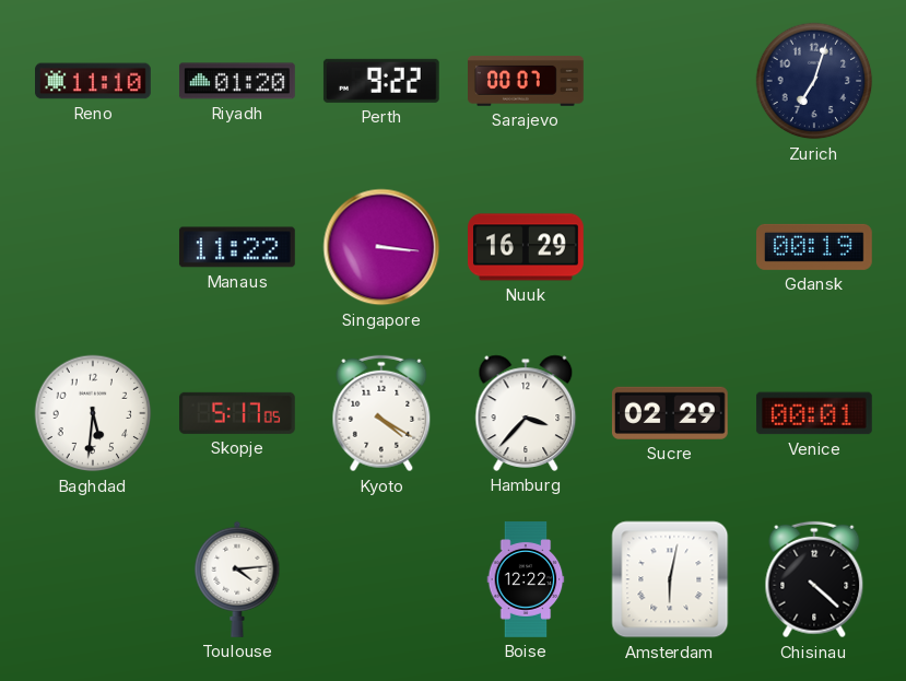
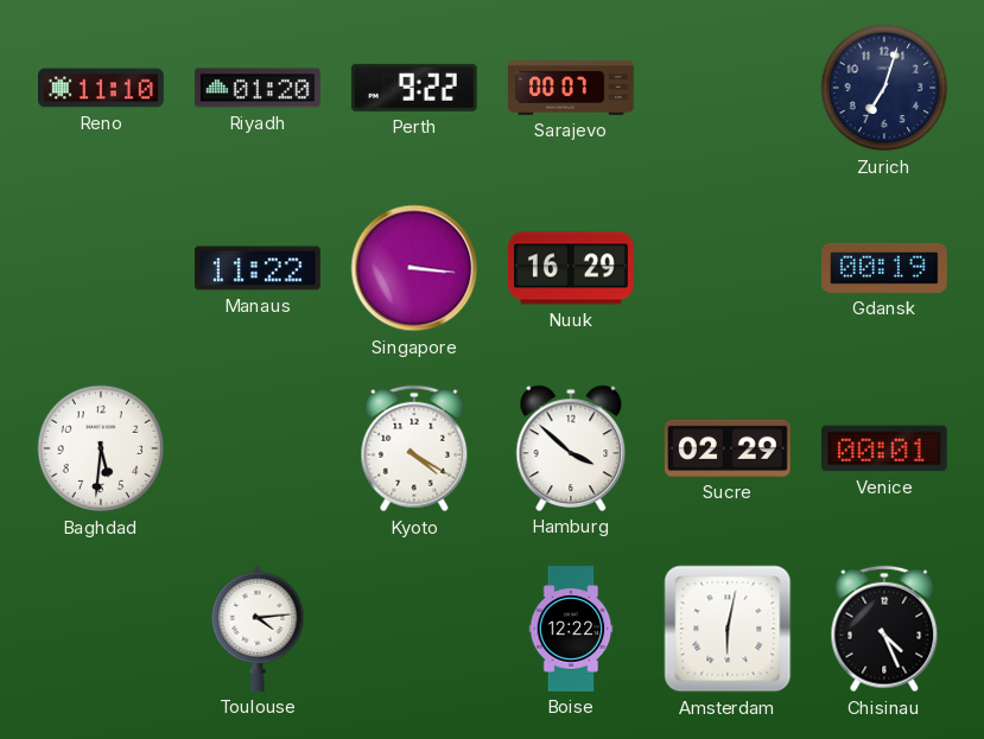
Skopje: 5:17 -> none (237, 413)
Hamburg: 3:37 -> 3:52 (571, 448)
Chisinau: 4:22 -> 4:26 (884, 629)
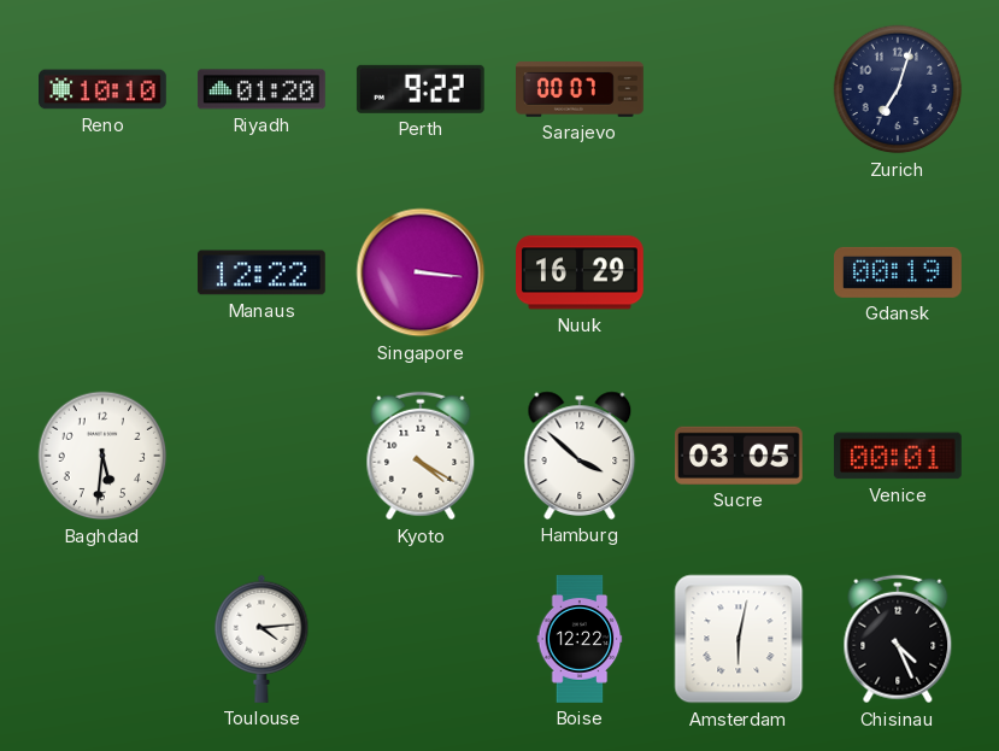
Reno: 11:10 -> 10:10 (104, 89)
Manaus: 11:22 -> 12:22 (261, 272)
Sucre: 02:29 -> 03:05 (739, 456)
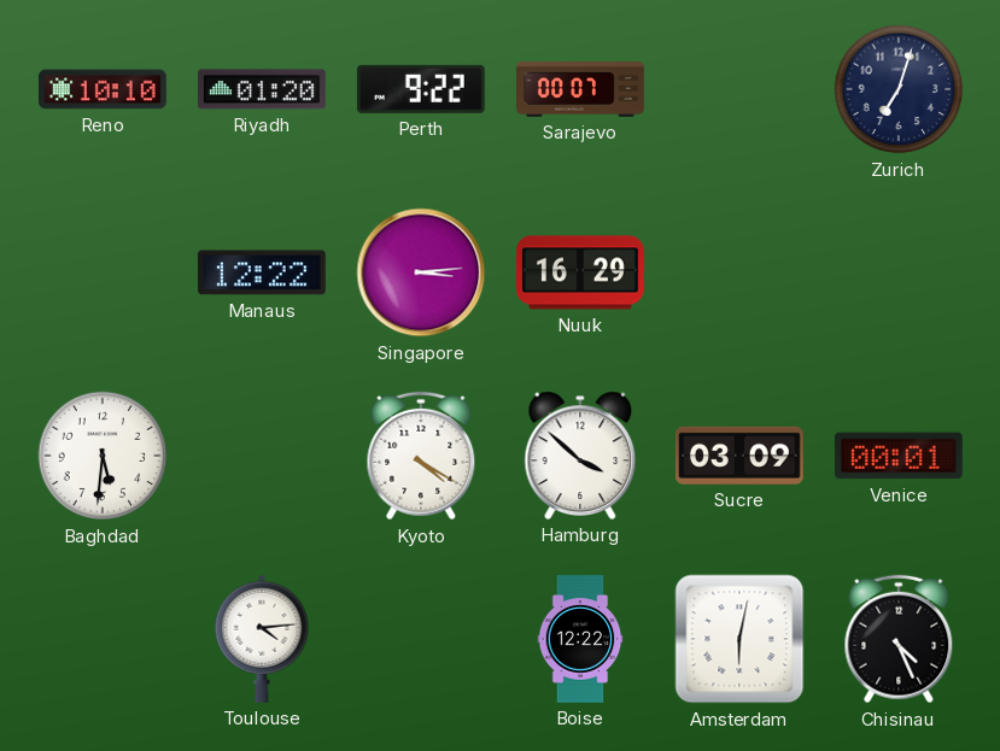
Singapore: 3:16 -> 3:14 (421, 272)
Gdansk: 00:19 -> none (899, 272)
Sucre: 03:05 -> 03:09 (739, 456)
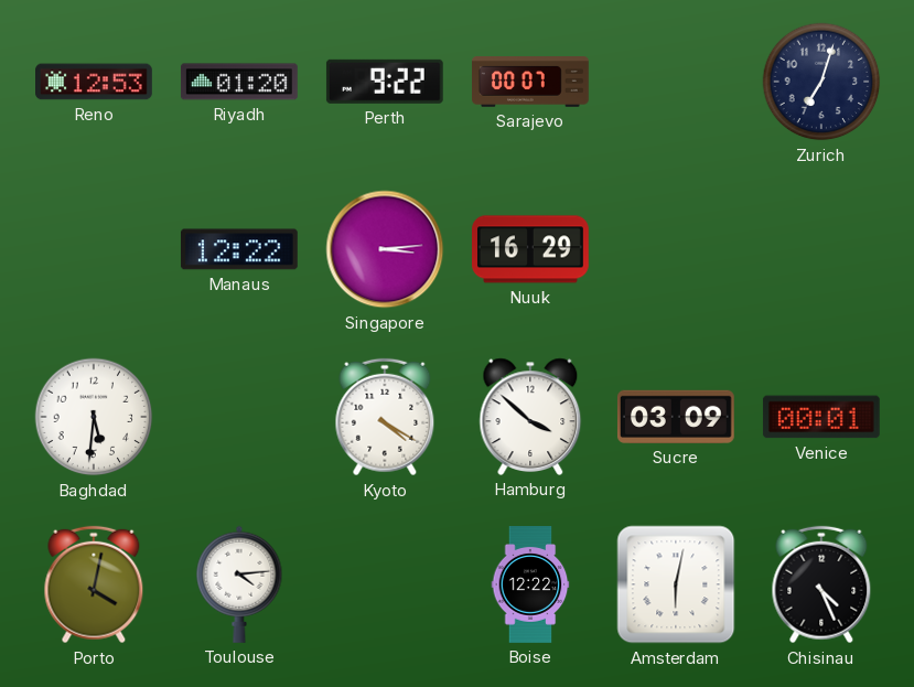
Reno: 10:10 -> 12:53 (95, 82)
Porto: none -> 4:02 (94, 584)
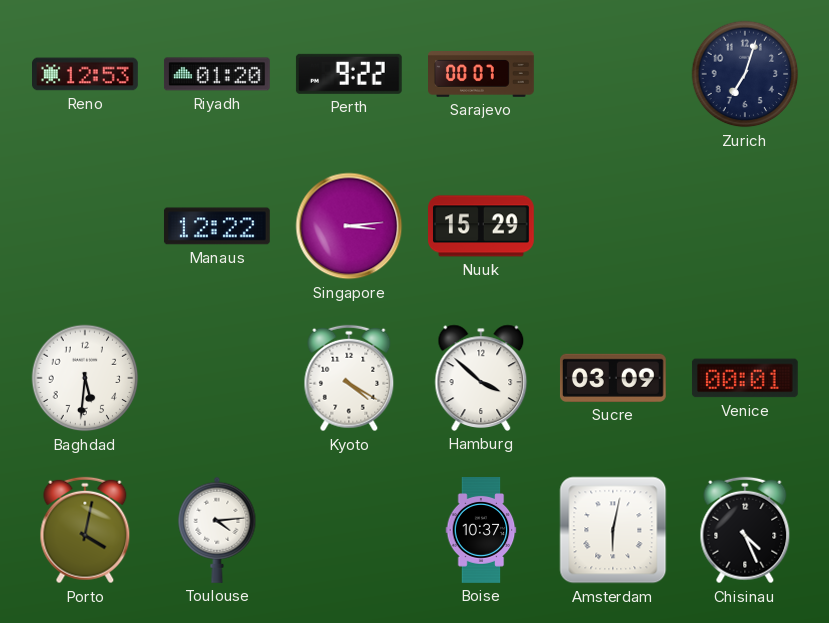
Nuuk: 16:29 -> 15:29 (482, 226)
Boise: 12:22 -> 10:37 (481, 530)
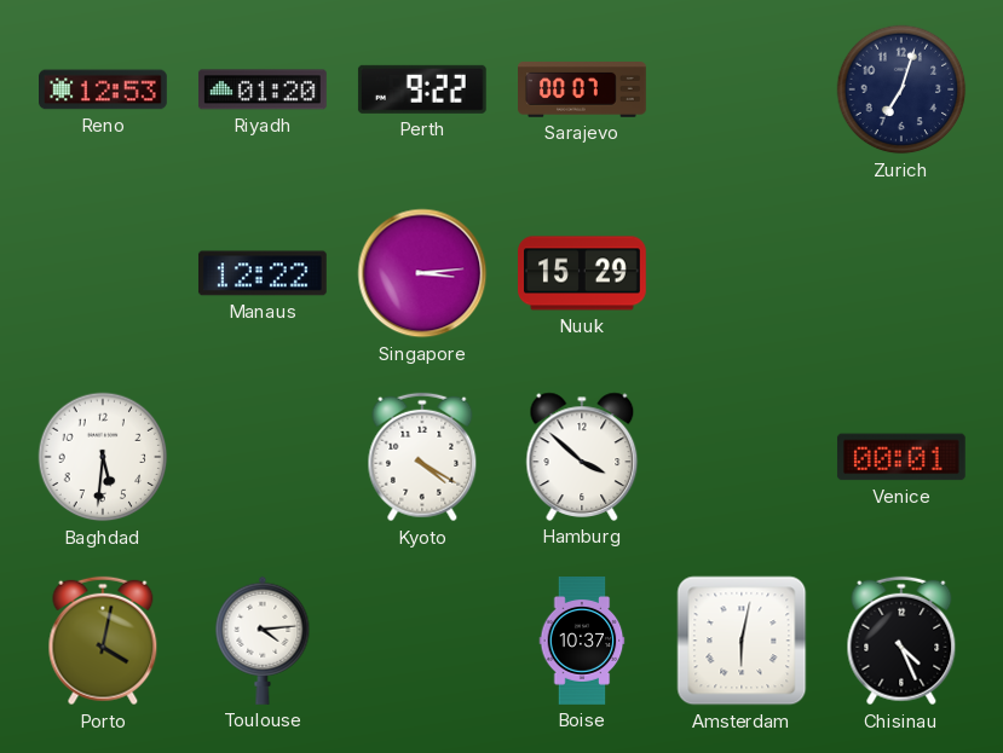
Sucre: 03:09 -> none (613, 378)
